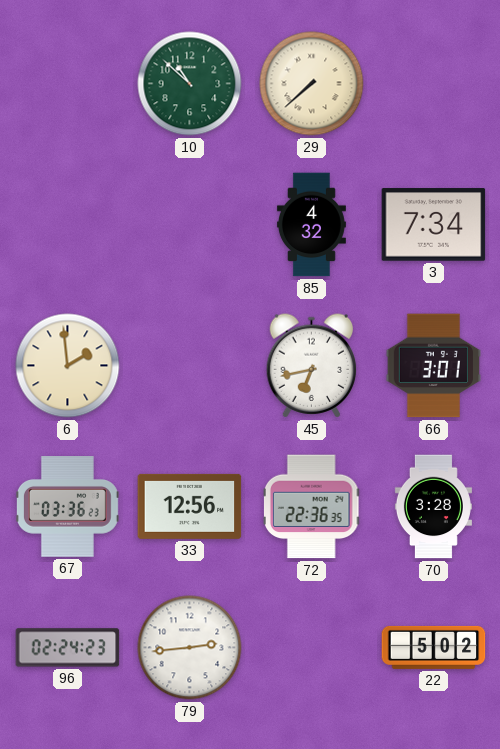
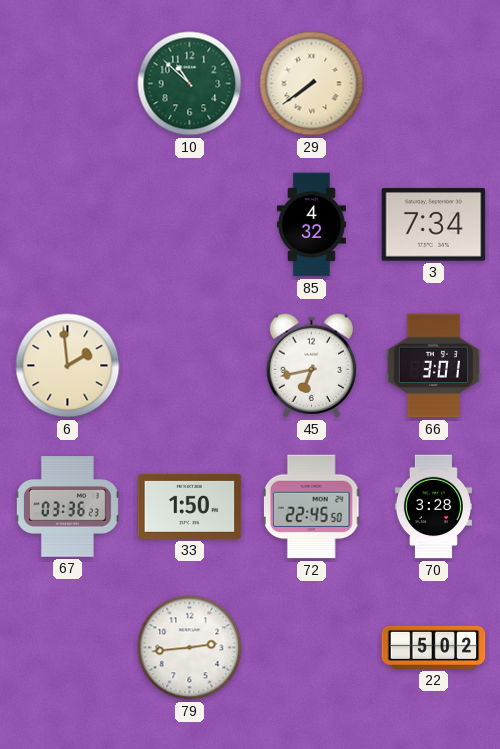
29: 7:38 -> 7:39 (312, 84)
33: 12:56 -> 1:50 (190, 506)
72: 22:36 -> 22:45 (312, 507)
96: 02:24 -> none (68, 648)
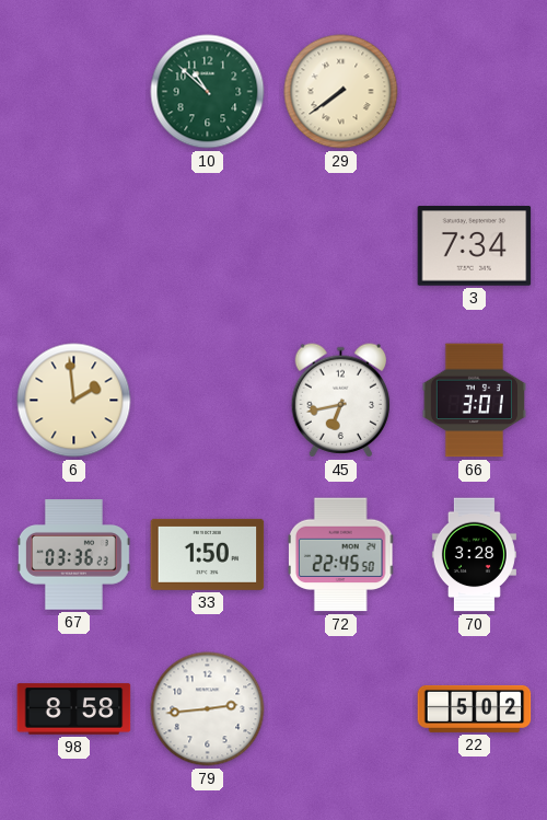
85: 4:32 -> none (311, 225)
98: none -> 8:58 (74, 709)
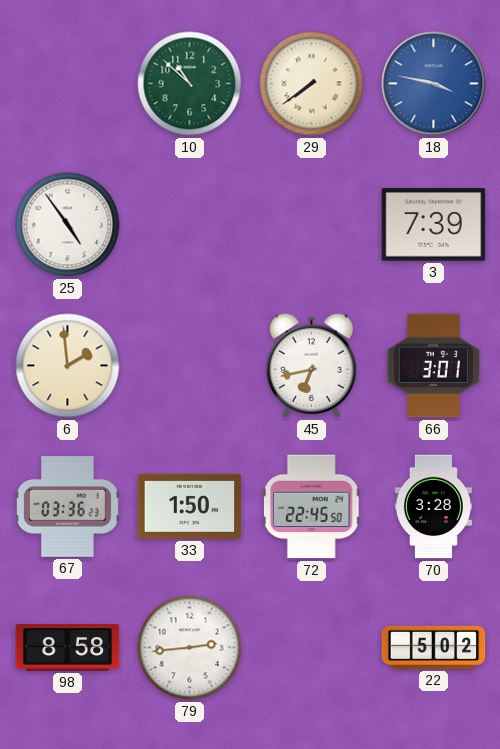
18: none -> 3:47 (434, 84)
25: none -> 4:54 (68, 225)
3: 7:34 -> 7:39 (434, 225)
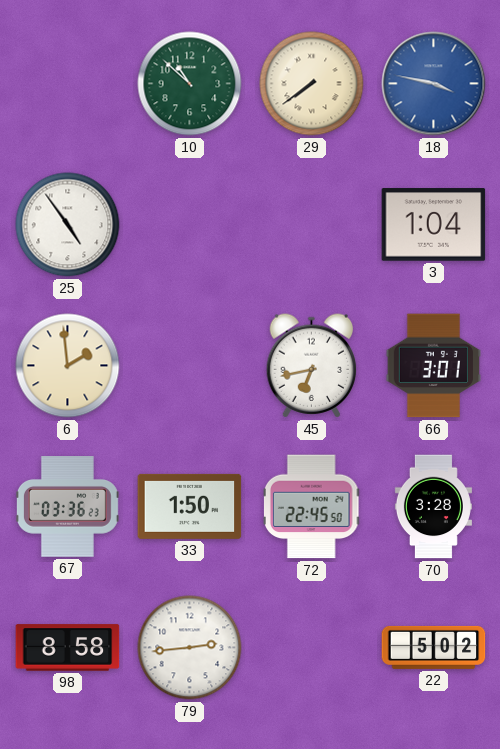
3: 7:39 -> 1:04 (434, 225)
